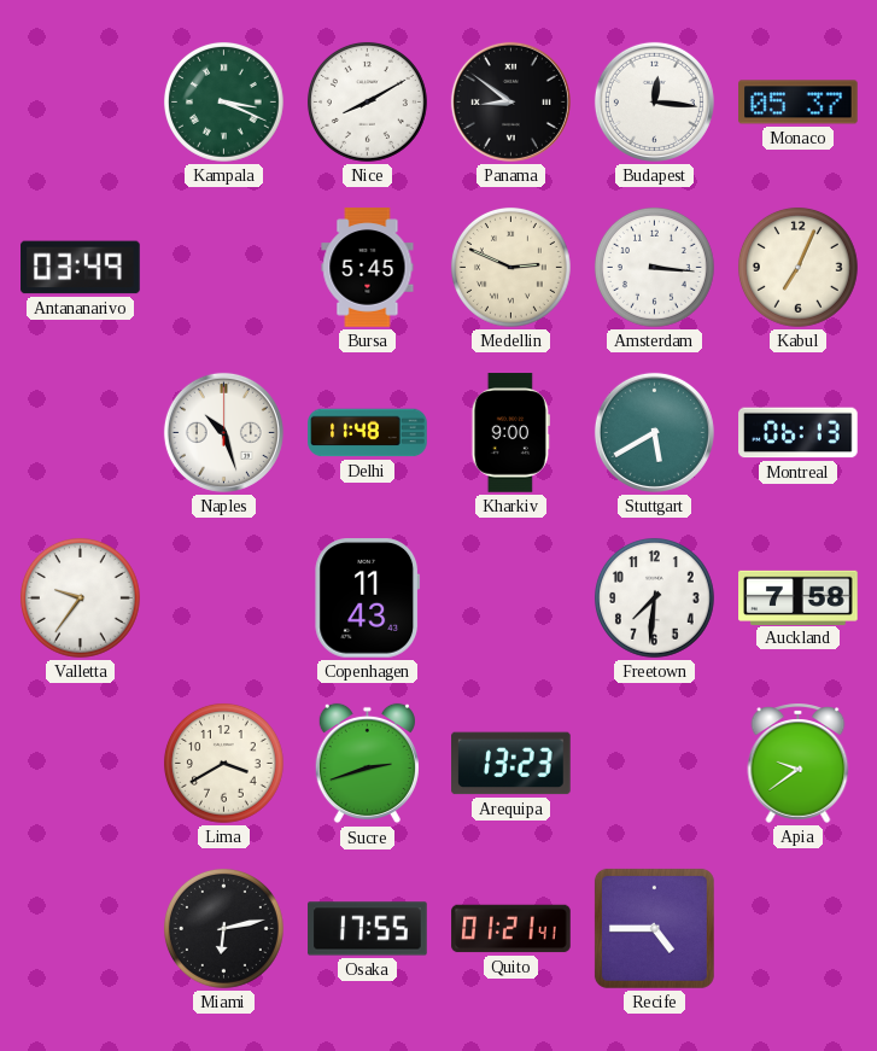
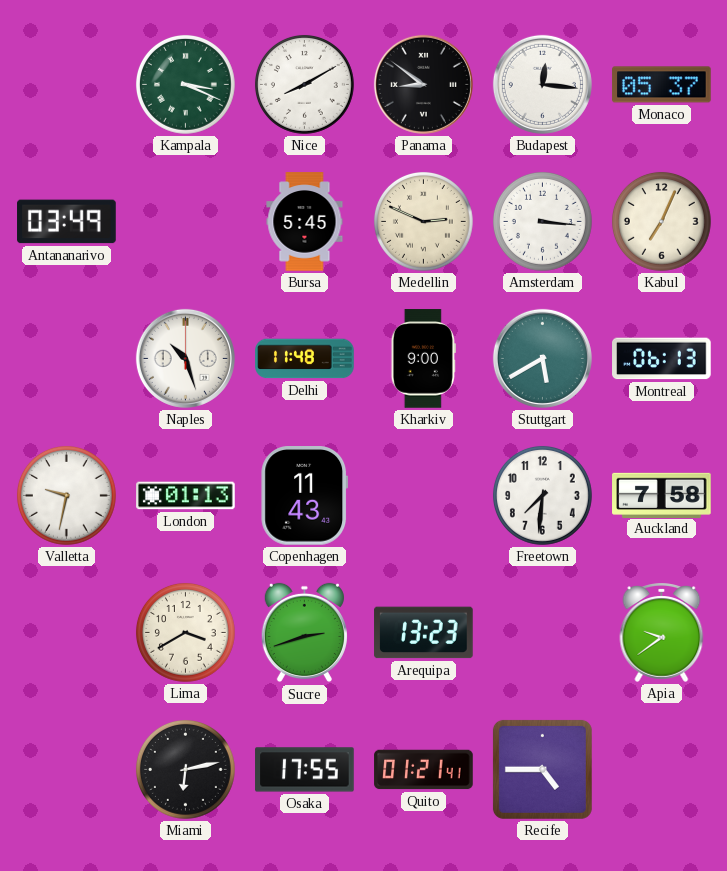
Valletta: 9:36 -> 9:32 (66, 495)
London: none -> 01:13 (186, 496)
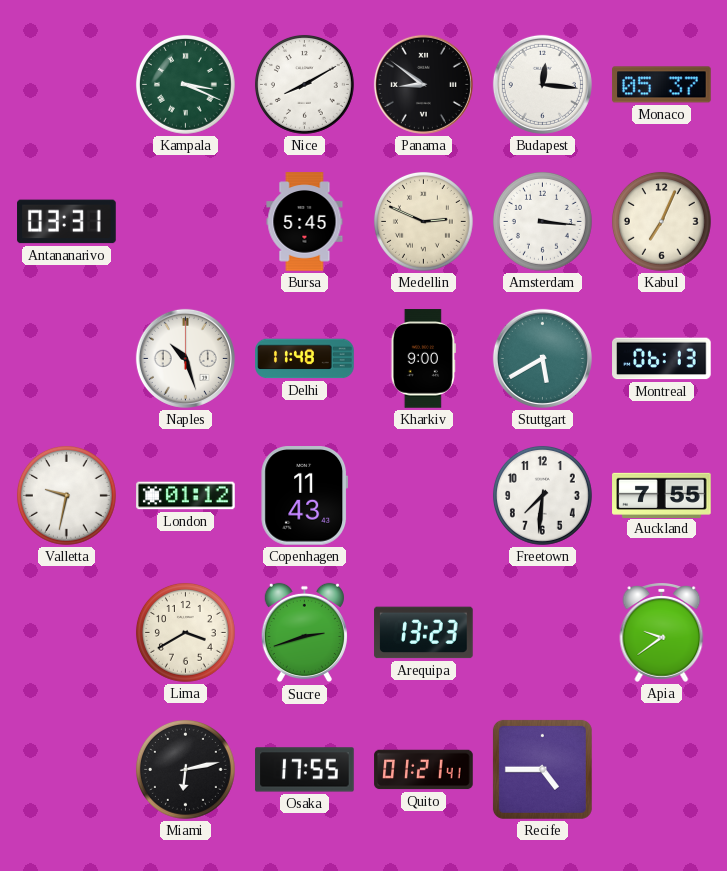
Antananarivo: 03:49 -> 03:31 (67, 222)
London: 01:13 -> 01:12 (186, 496)
Auckland: 7:58 -> 7:55 (662, 495)
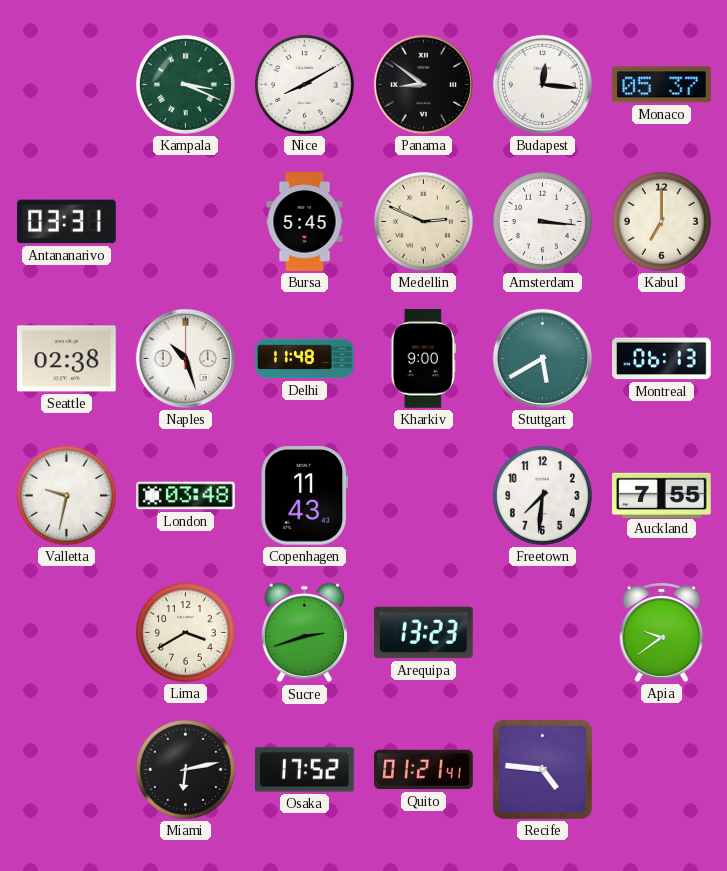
Kabul: 7:04 -> 7:00 (661, 221)
Seattle: none -> 02:38 (67, 359)
London: 01:12 -> 03:48 (186, 496)
Osaka: 17:55 -> 17:52 (305, 770)
Recife: 4:45 -> 4:46 (542, 769)
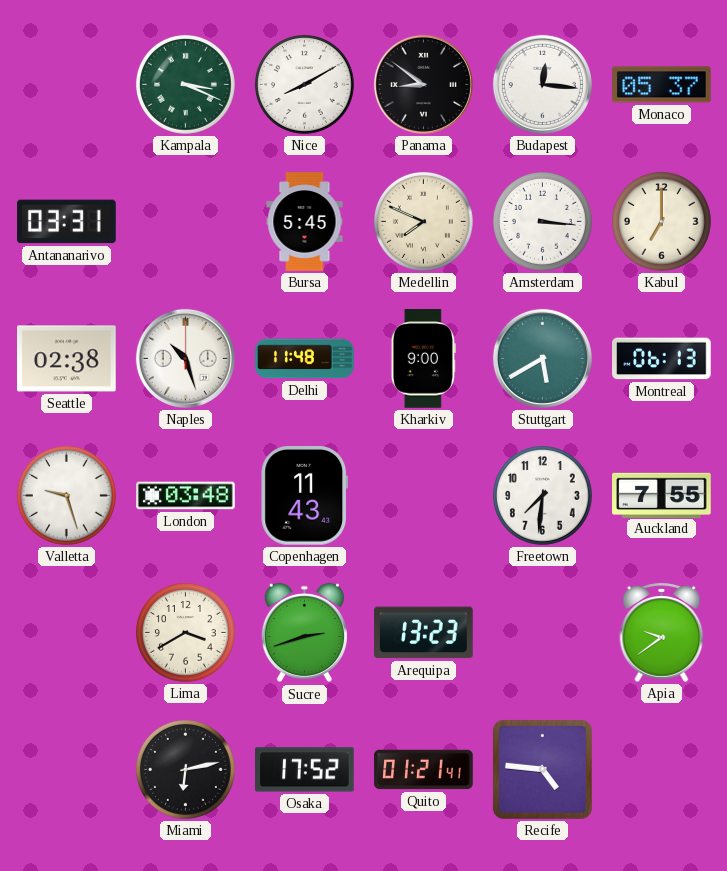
Medellin: 2:49 -> 7:49 (423, 221)
Valletta: 9:32 -> 9:27 (66, 495)
